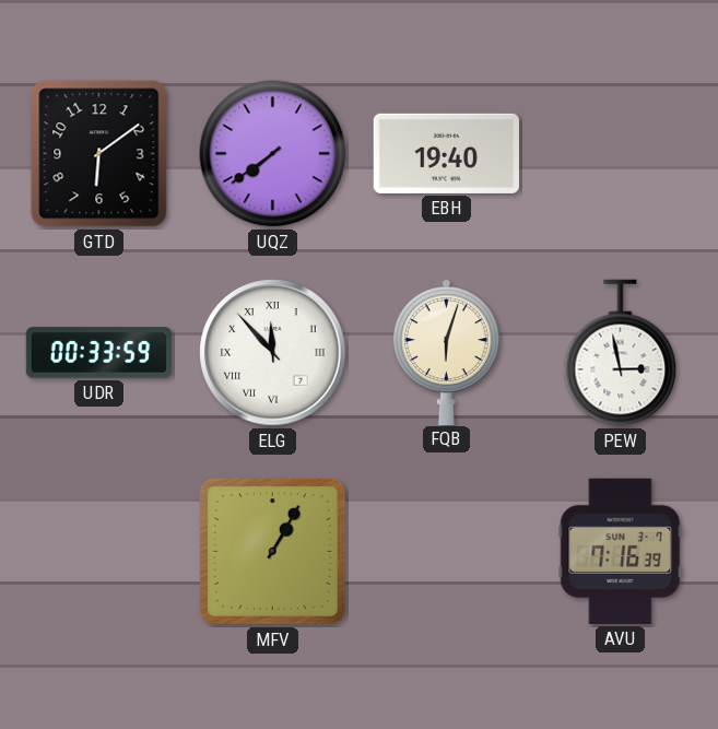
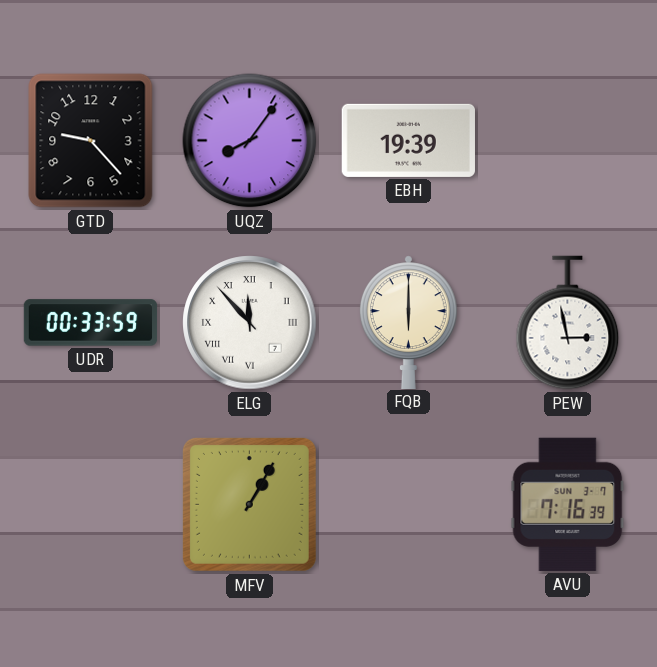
GTD: 6:09 -> 9:23 (91, 141)
UQZ: 7:39 -> 8:06 (250, 141)
EBH: 19:40 -> 19:39 (408, 140)
FQB: 6:03 -> 6:00 (408, 322)
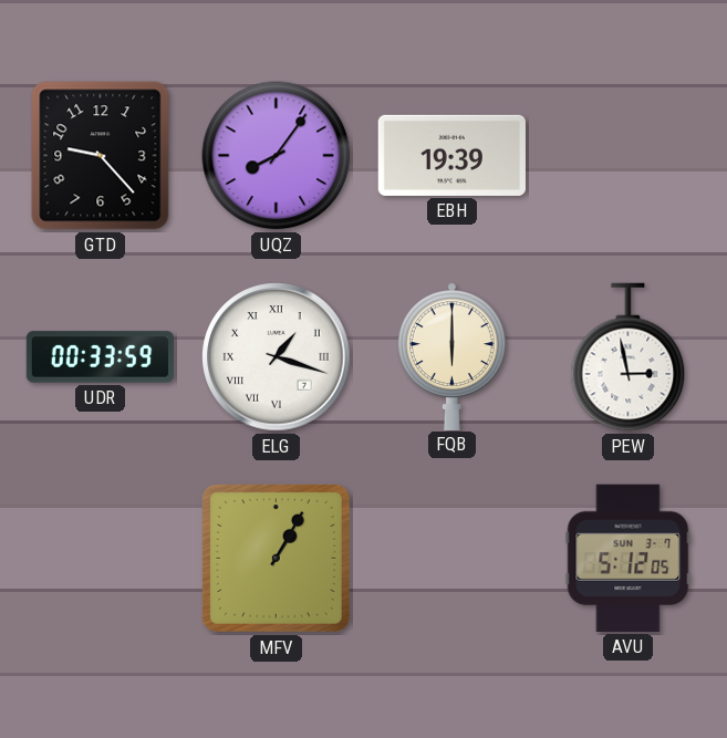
ELG: 11:53 -> 1:18 (277, 357)
AVU: 7:16 -> 5:12 (629, 558)
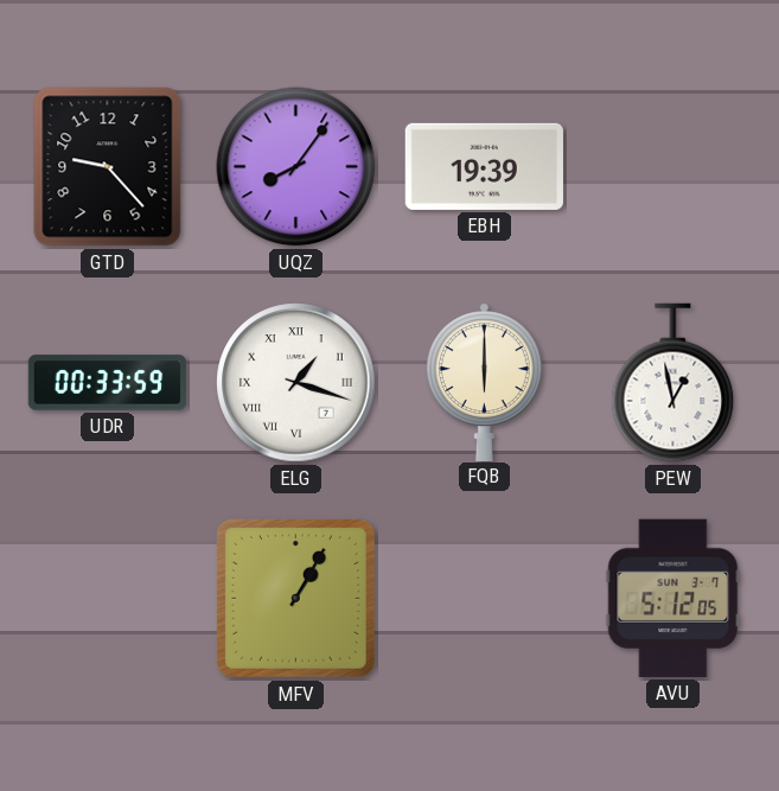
PEW: 2:58 -> 12:58 (673, 383)
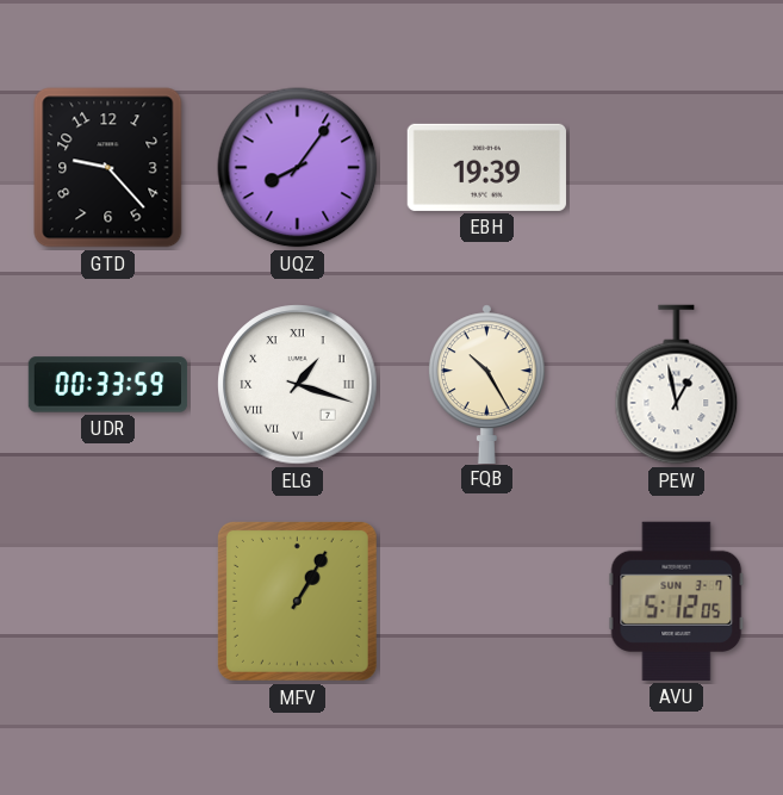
FQB: 6:00 -> 10:25 (486, 384)
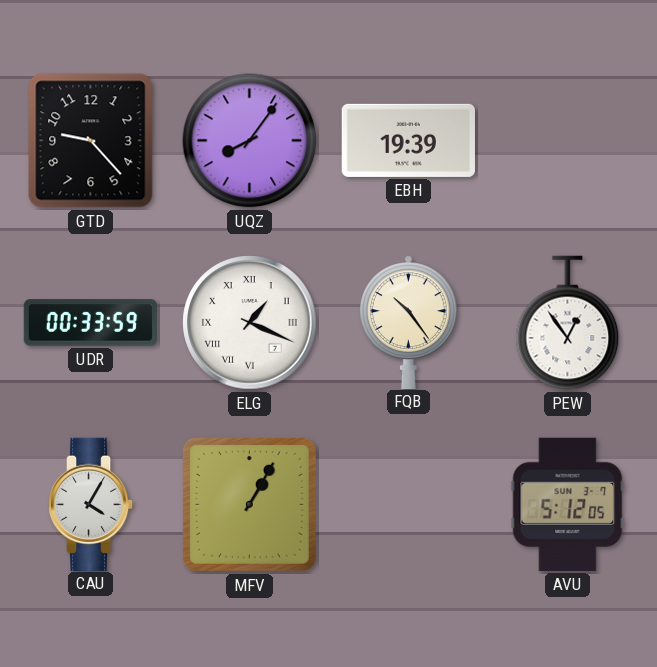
ELG: 1:18 -> 1:19 (250, 323)
FQB: 10:25 -> 10:24 (408, 322)
PEW: 12:58 -> 12:54 (568, 323)
CAU: none -> 4:05 (91, 504)
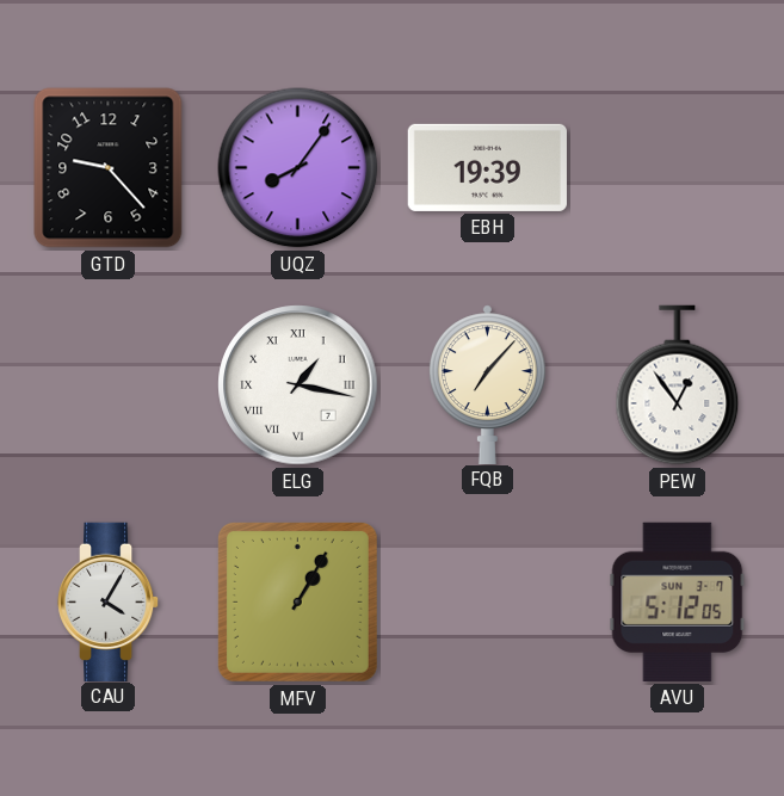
UDR: 00:33 -> none (91, 323)
ELG: 1:19 -> 1:17 (298, 385)
FQB: 10:24 -> 7:07 (487, 384)
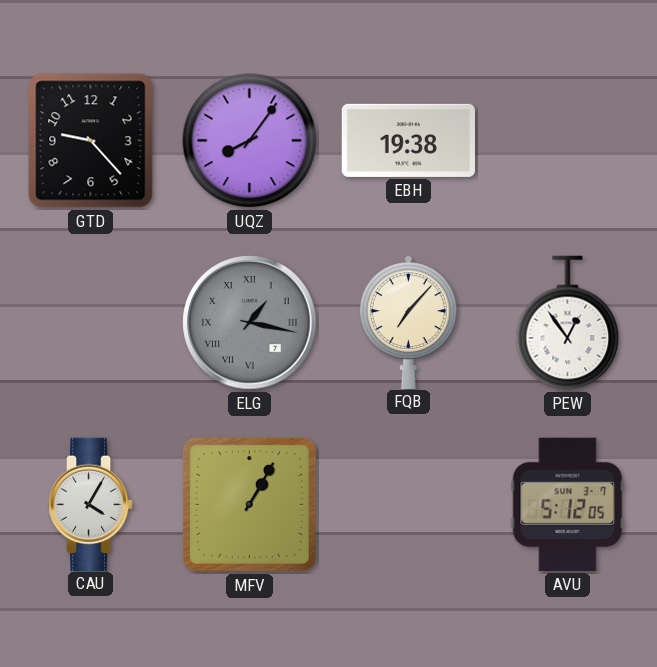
EBH: 19:39 -> 19:38 (408, 140)
ELG dial: white -> grey (250, 323)
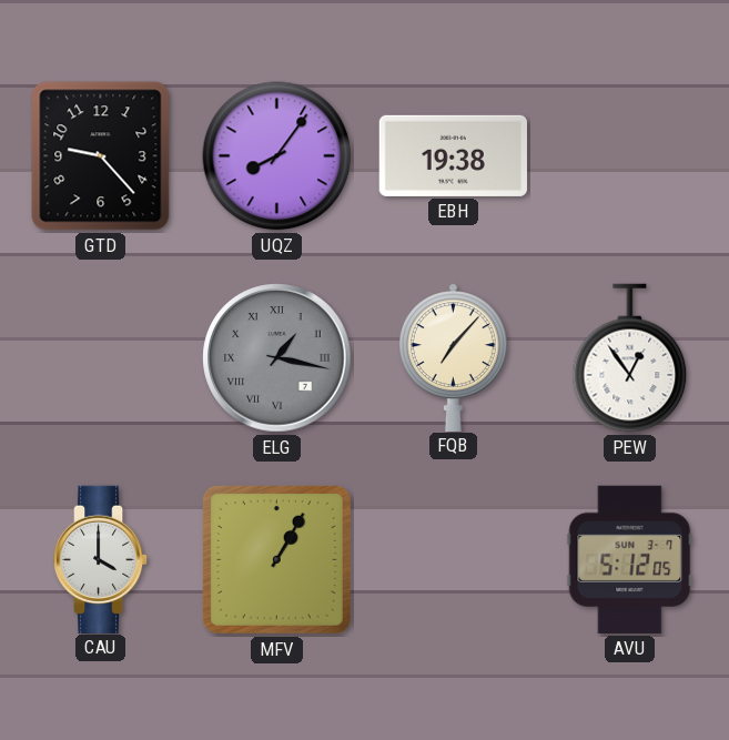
CAU: 4:05 -> 4:00 (101, 559)
